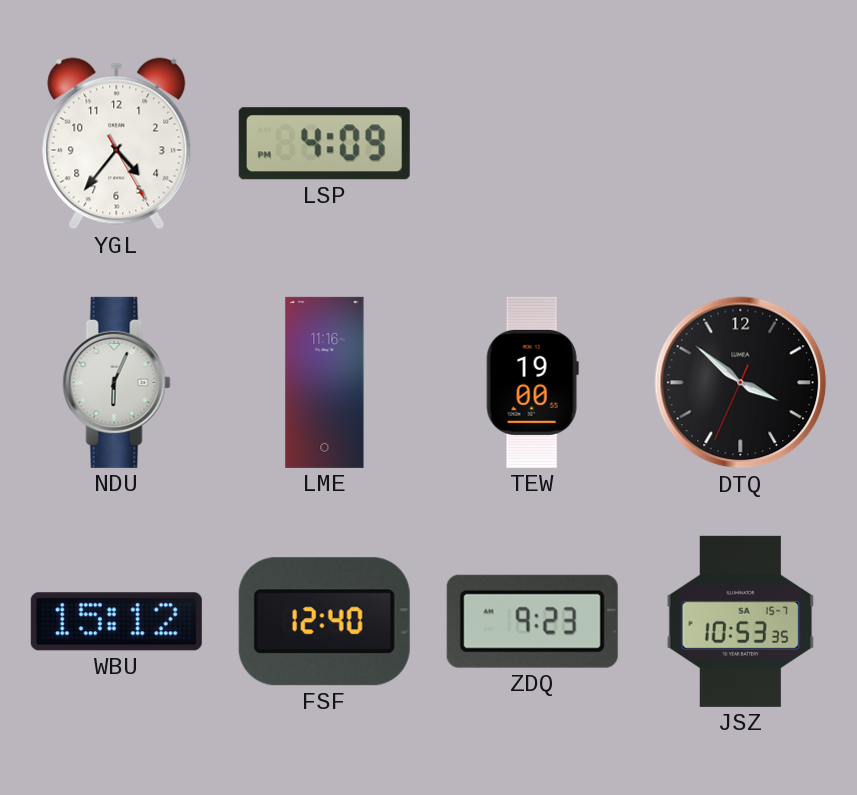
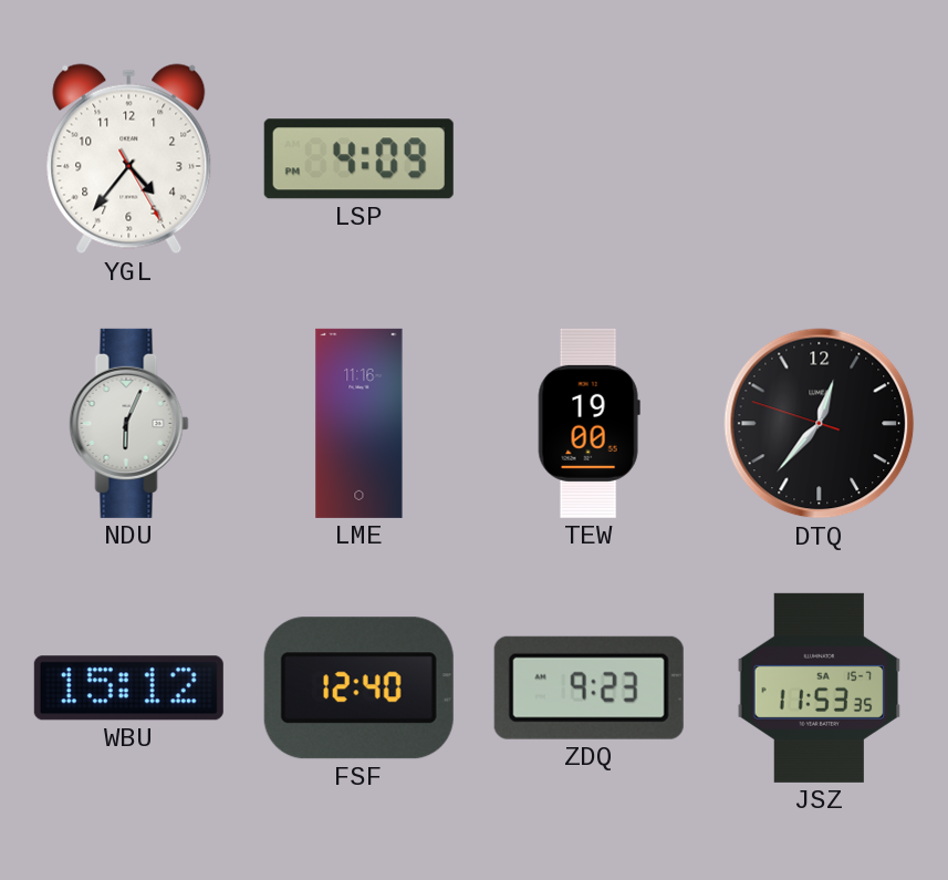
DTQ: 3:51 -> 12:36 (820, 424)
JSZ: 10:53 -> 11:53 (820, 687)
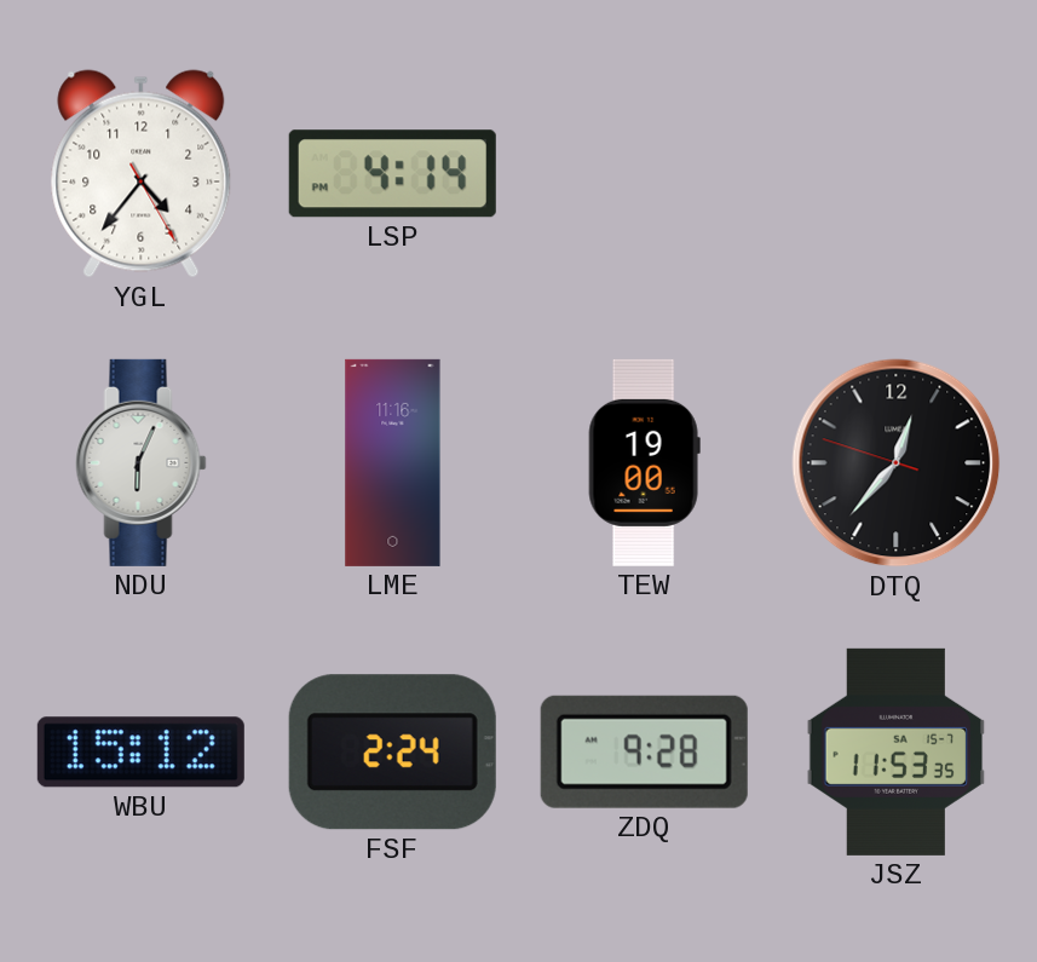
LSP: 4:09 -> 4:14 (392, 174)
FSF: 12:40 -> 2:24 (392, 753)
ZDQ: 9:23 -> 9:28 (644, 751)
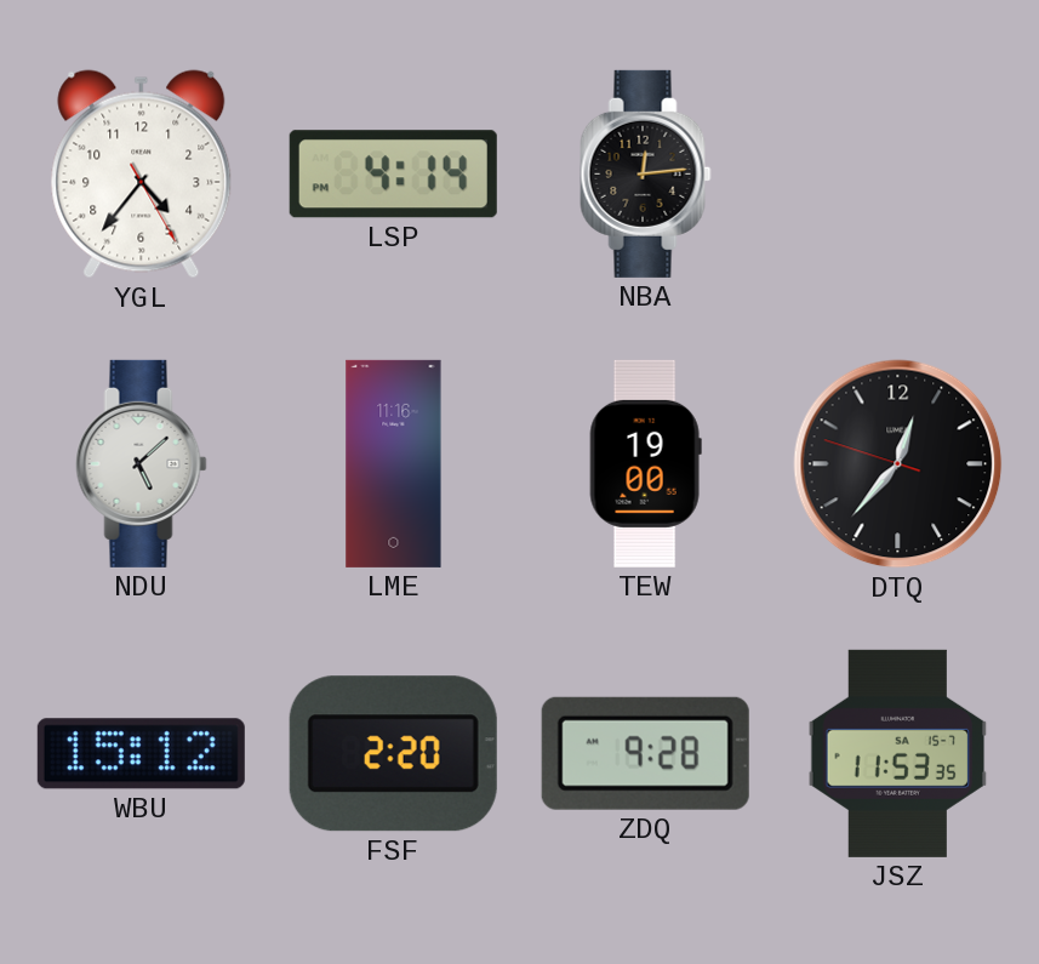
NBA: none -> 12:14 (646, 173)
NDU: 6:04 -> 5:08 (142, 463)
FSF: 2:24 -> 2:20 (393, 754)
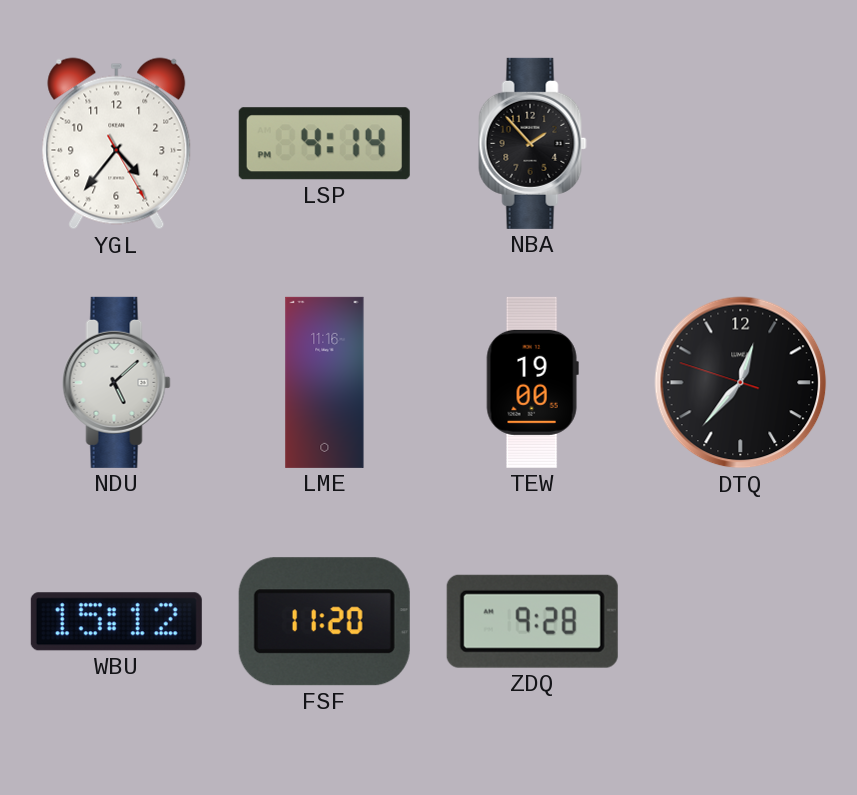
NBA: 12:14 -> 1:53 (533, 143)
FSF: 2:20 -> 11:20 (324, 622)
JSZ: 11:53 -> none (898, 753)
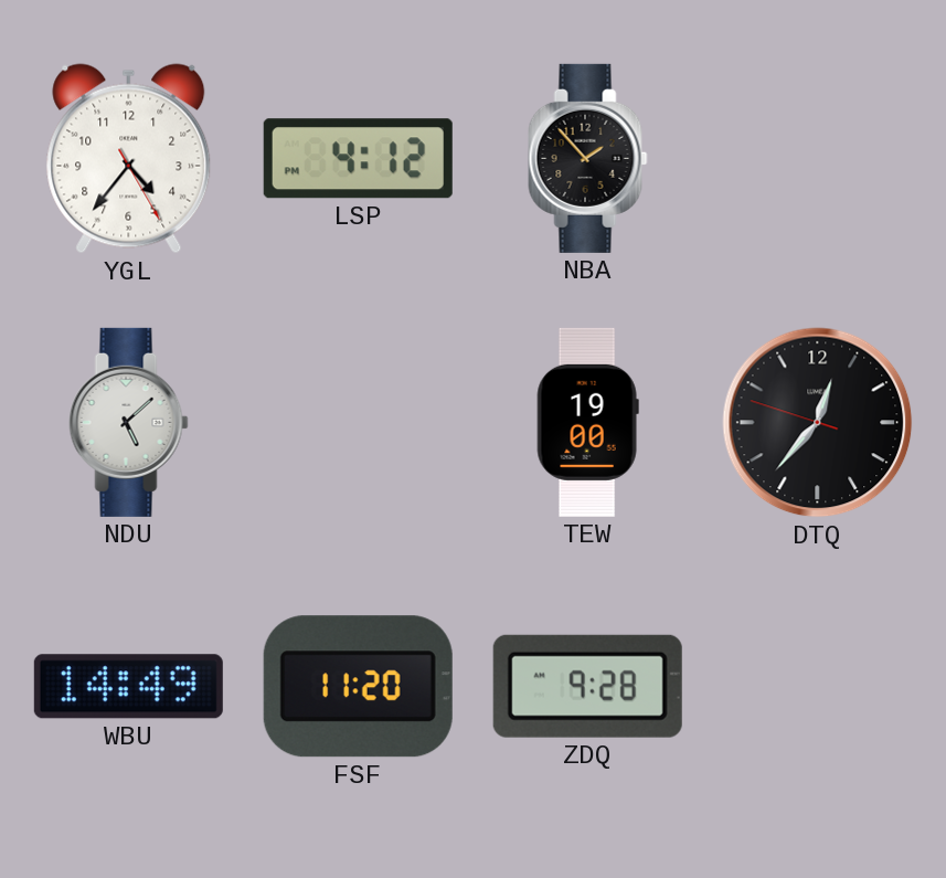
LSP: 4:14 -> 4:12 (358, 159)
LME: 11:16 -> none (325, 382)
WBU: 15:12 -> 14:49 (128, 687)
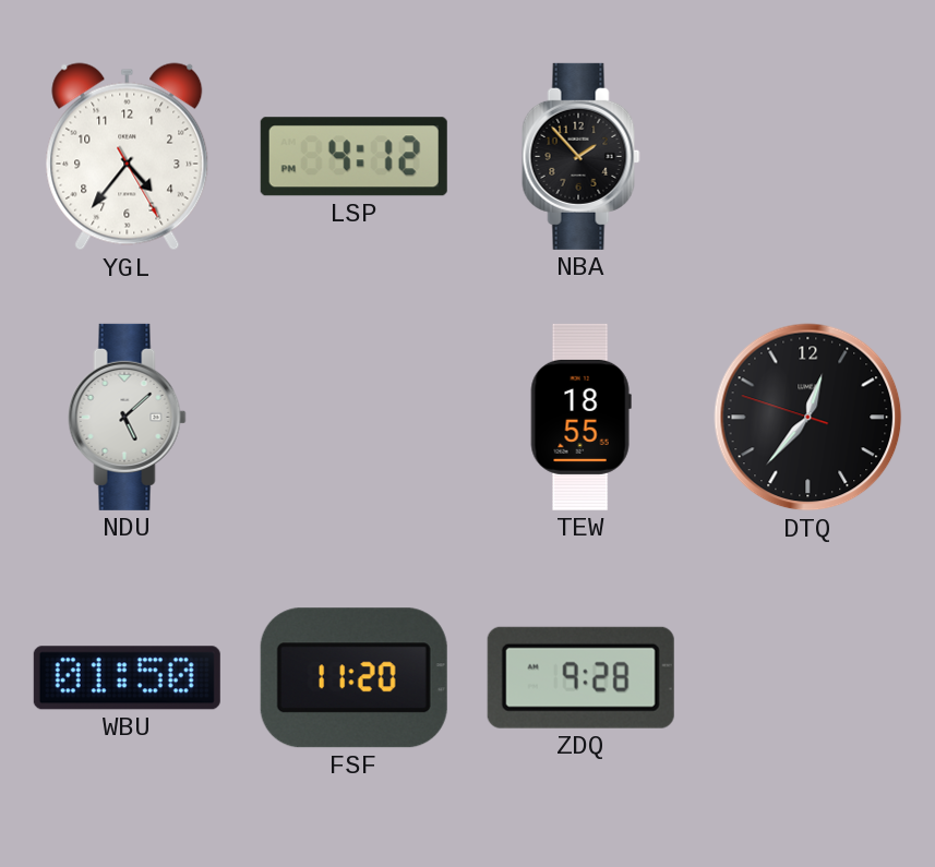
TEW: 19:00 -> 18:55 (580, 417)
WBU: 14:49 -> 01:50 (127, 678)
